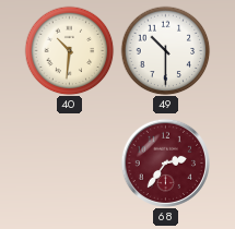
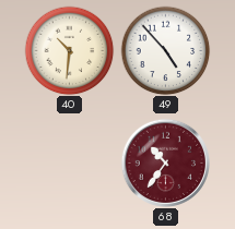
49: 10:30 -> 4:53 (165, 50)
68: 2:36 -> 10:36 (165, 162)
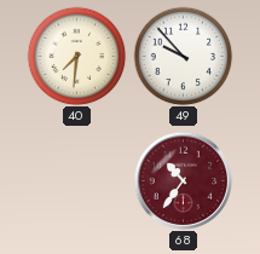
40: 10:31 -> 7:31 (76, 56)
49: 4:53 -> 9:53 (183, 56)
